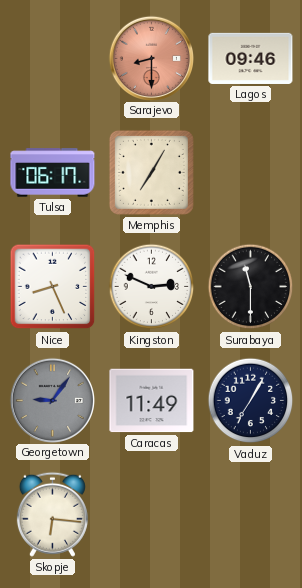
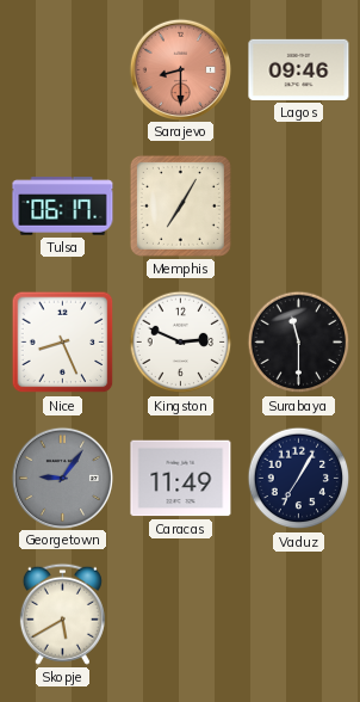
Skopje: 6:16 -> 5:40 (62, 614)
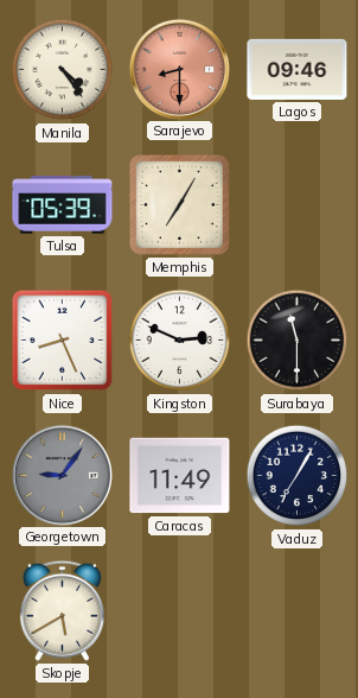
Manila: none -> 4:24 (63, 70)
Tulsa: 06:17 -> 05:39 (63, 205)
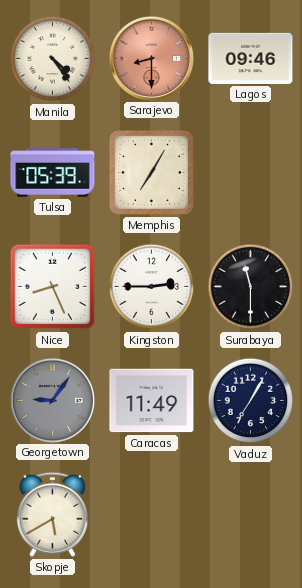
Kingston: 2:49 -> 2:45 (152, 287)
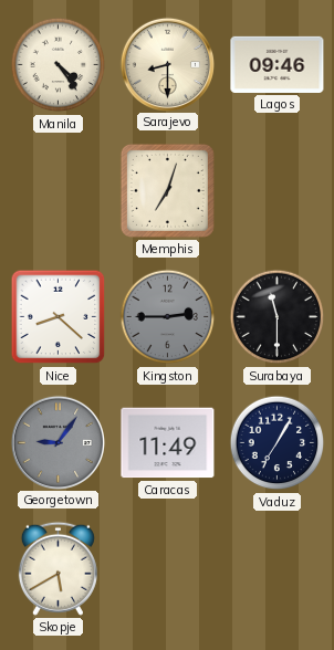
Sarajevo dial: salmon -> cream (167, 64)
Tulsa: 05:39 -> none (53, 173)
Memphis: 7:05 -> 7:03 (167, 190)
Nice: 8:26 -> 8:22 (59, 317)
Kingston dial: white -> grey (168, 317)
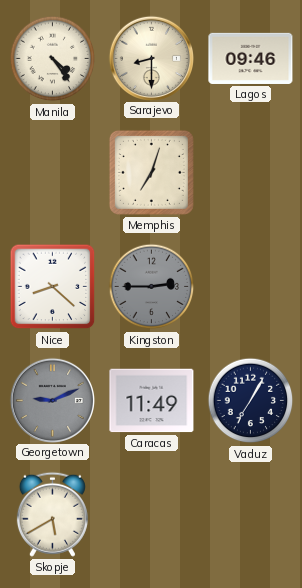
Surabaya: 11:30 -> none (278, 317)
Georgetown: 9:06 -> 9:11 (52, 400)
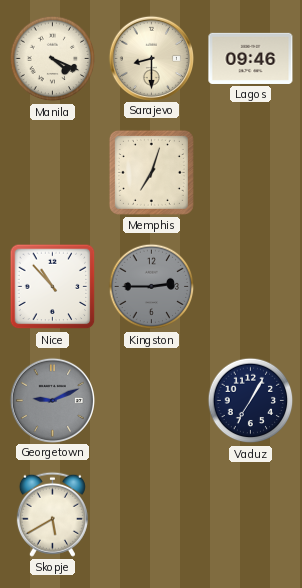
Manila: 4:24 -> 4:19 (53, 59)
Nice: 8:22 -> 10:53 (53, 287)
Caracas: 11:49 -> none (152, 401)
